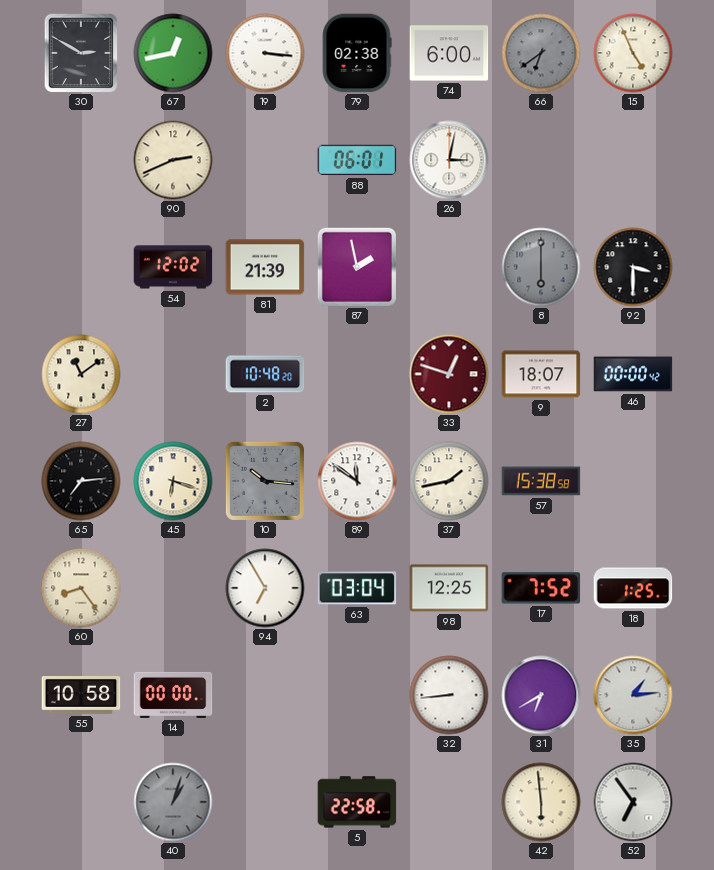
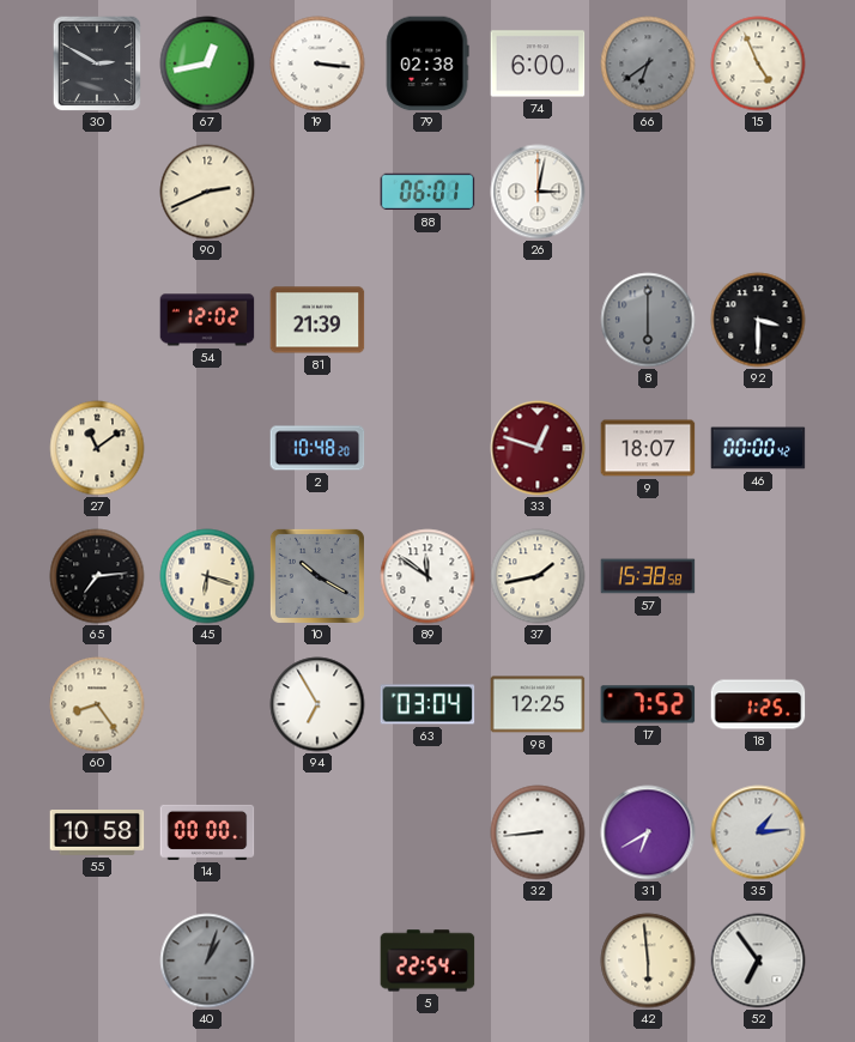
87: 1:58 -> none (357, 267)
10: 10:16 -> 10:20 (317, 576)
5: 22:58 -> 22:54 (427, 961)
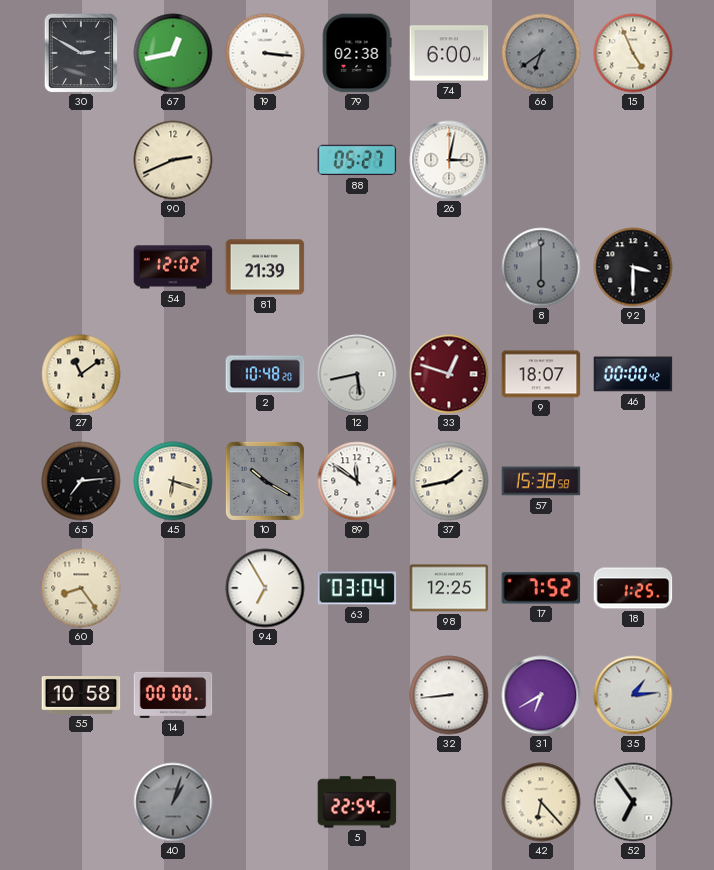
88: 06:01 -> 05:27 (357, 160)
12: none -> 5:43 (357, 374)
42: 5:59 -> 6:23 (541, 802)
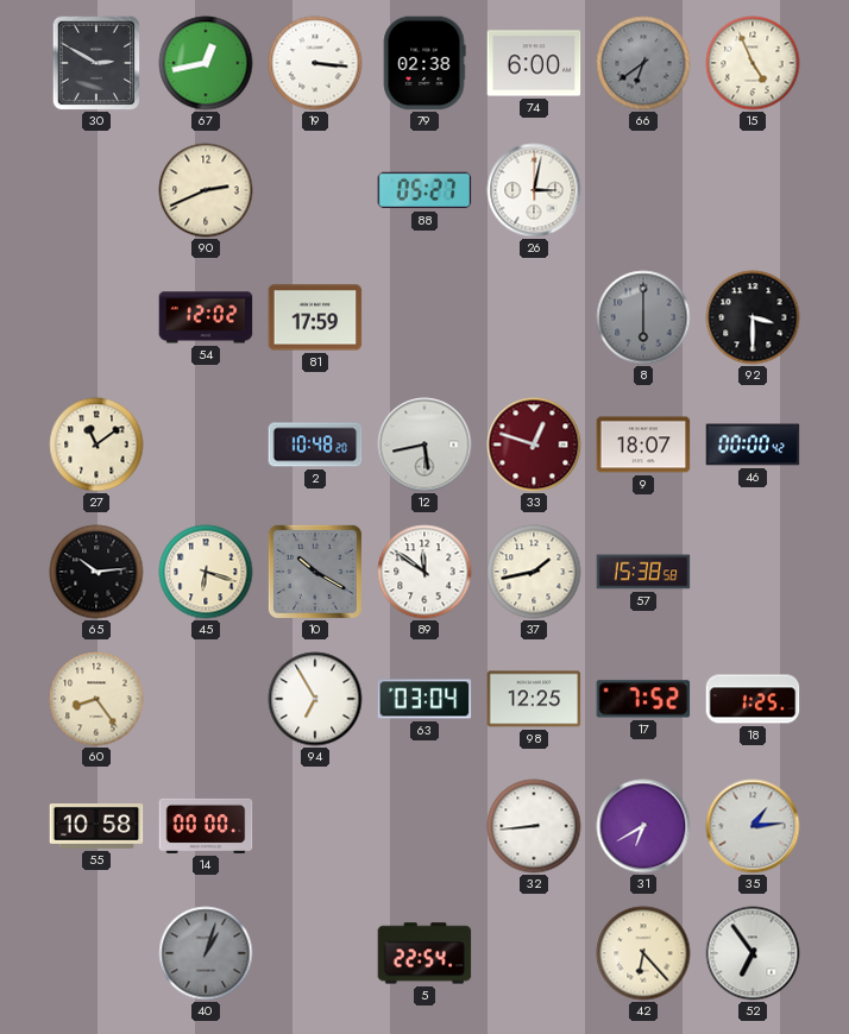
81: 21:39 -> 17:59 (315, 317)
65: 7:14 -> 10:14 (96, 572)
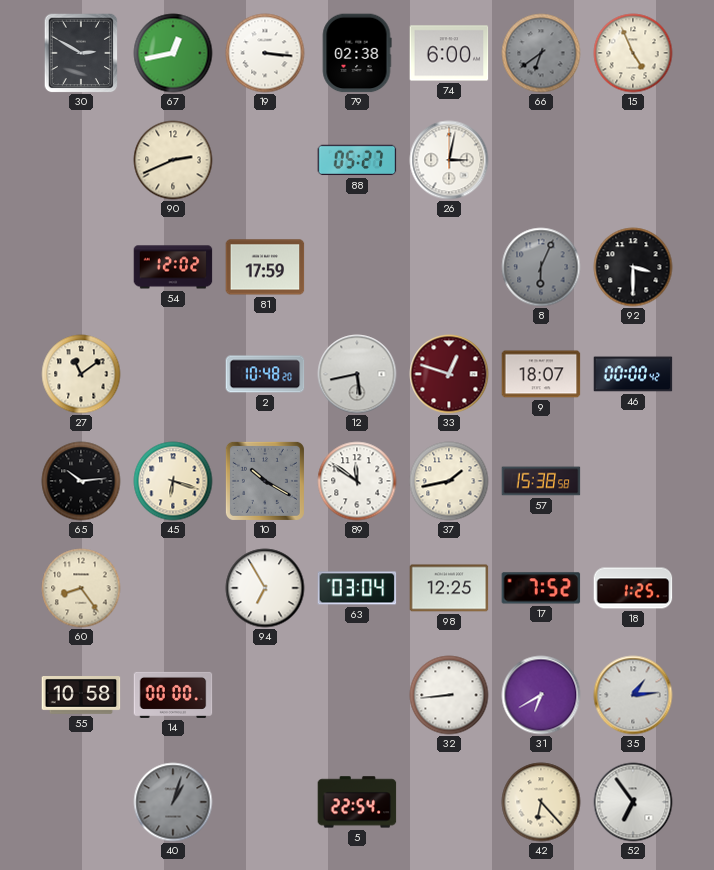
8: 6:00 -> 6:04 (541, 267)
